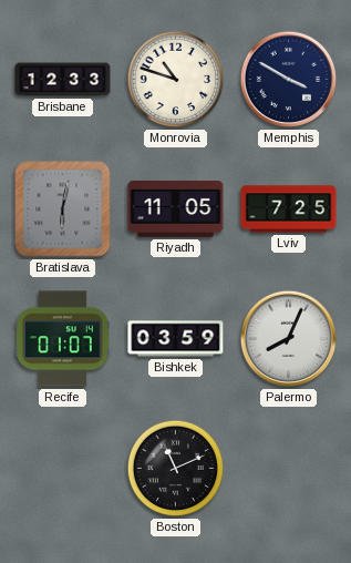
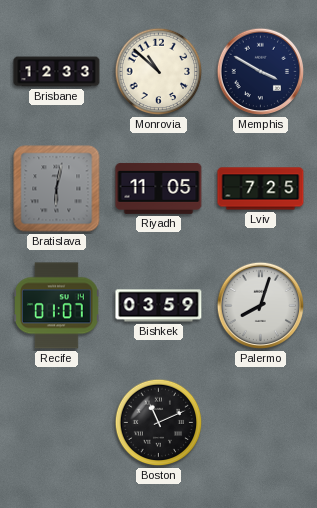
Monrovia: 10:48 -> 10:52 (159, 72)
Palermo: 8:04 -> 8:03 (261, 306)
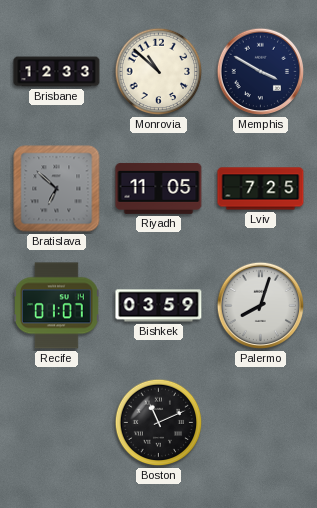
Bratislava: 6:02 -> 6:52 (57, 189)
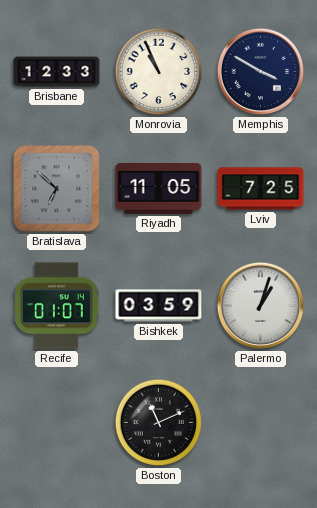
Monrovia: 10:52 -> 10:56 (159, 72)
Palermo: 8:03 -> 1:03 (261, 306)
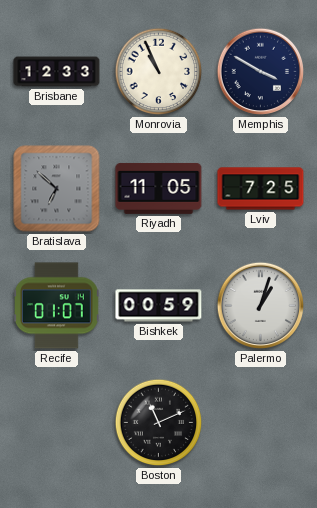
Bishkek: 03:59 -> 00:59 (159, 306)
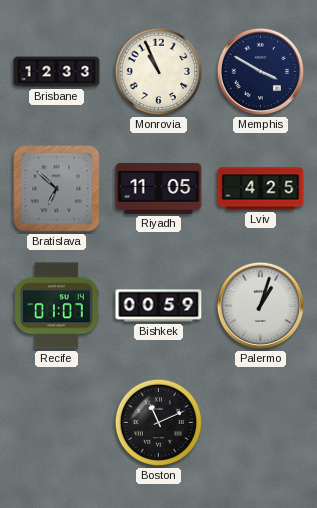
Lviv: 7:25 -> 4:25 (261, 189)
